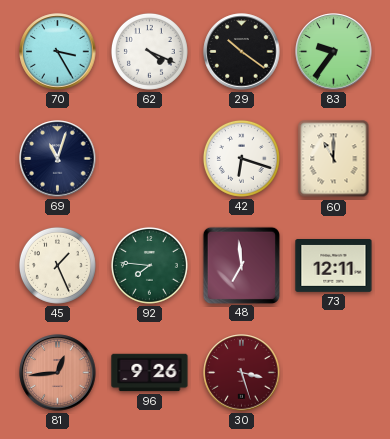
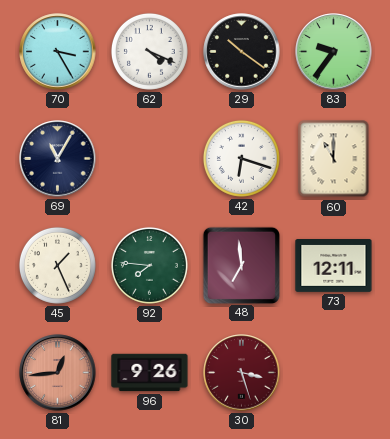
69: 11:03 -> 11:05 (58, 159)
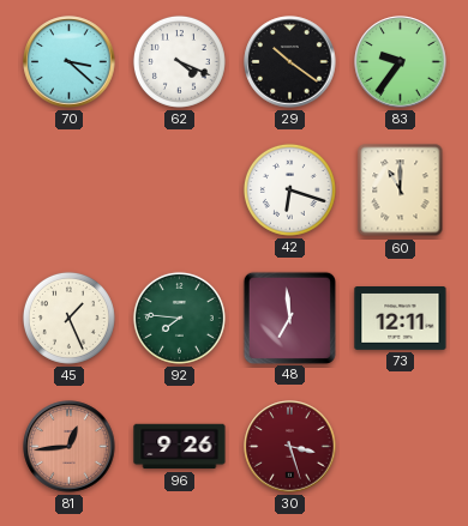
70: 3:25 -> 3:22 (70, 62)
69: 11:05 -> none (58, 159)
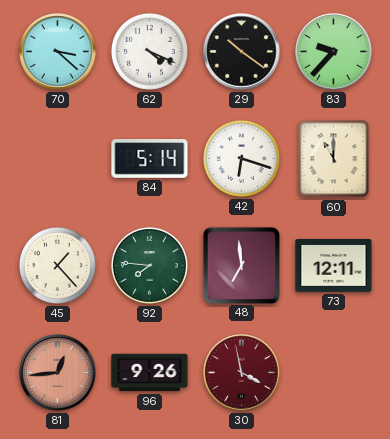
83: 9:36 -> 9:37 (334, 52)
84: none -> 5:14 (150, 159)
45: 1:26 -> 1:23 (57, 265)
30: 3:27 -> 3:58 (242, 373)
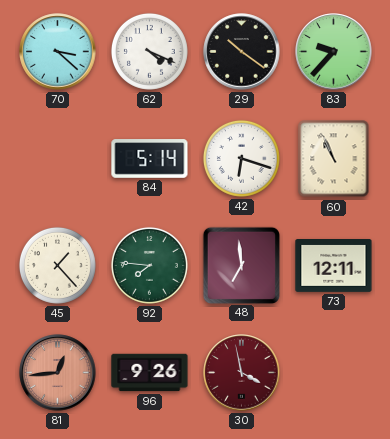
60: 11:00 -> 10:56 (334, 159)
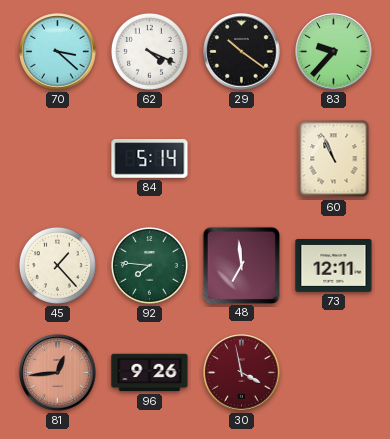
42: 6:18 -> none (241, 158)
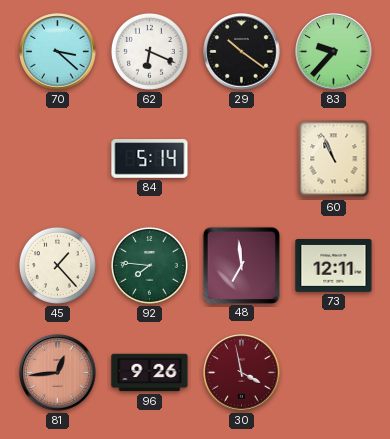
62: 4:19 -> 6:19 (149, 51)
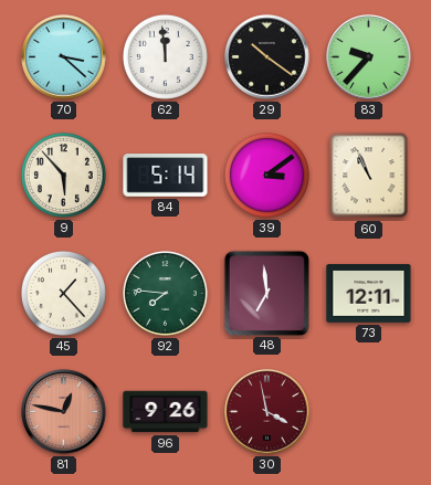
62: 6:19 -> 11:59 (165, 56)
9: none -> 5:53 (63, 175)
39: none -> 3:09 (266, 175)
81: 12:44 -> 12:47 (64, 412)
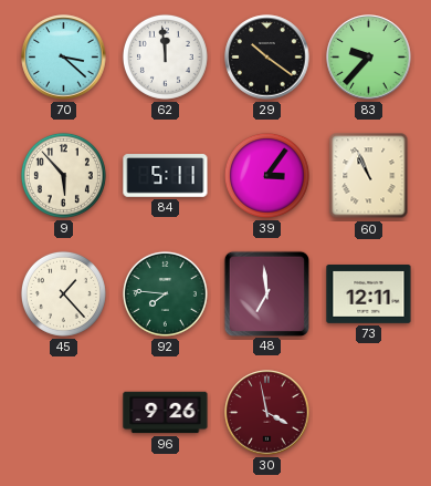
84: 5:14 -> 5:11 (166, 176)
39: 3:09 -> 3:06 (266, 175)
81: 12:47 -> none (64, 412)
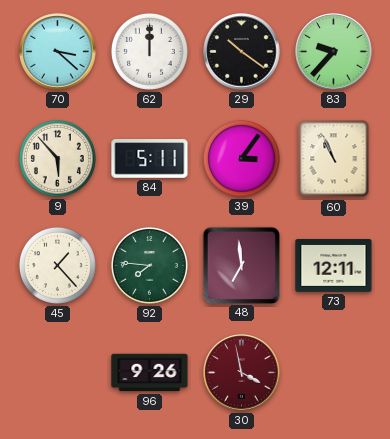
62: 11:59 -> 12:00 (149, 51)
